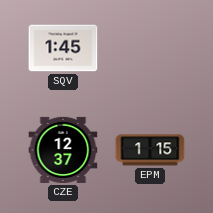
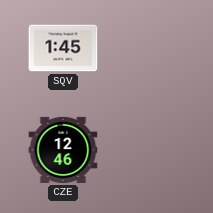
CZE: 12:37 -> 12:46 (63, 150)
EPM: 1:15 -> none (150, 150)
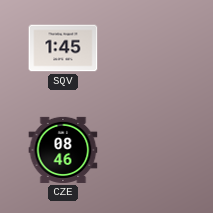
CZE: 12:46 -> 08:46 (63, 150)
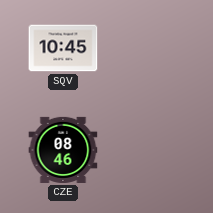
SQV: 1:45 -> 10:45 (63, 48)
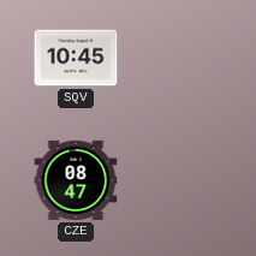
CZE: 08:46 -> 08:47 (76, 180)
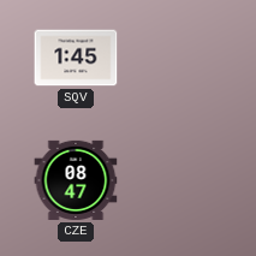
SQV: 10:45 -> 1:45 (76, 58)
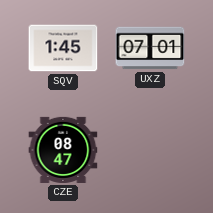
UXZ: none -> 07:01 (150, 48)
